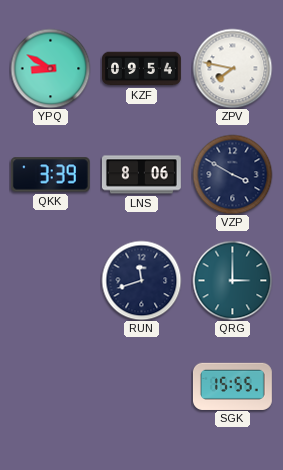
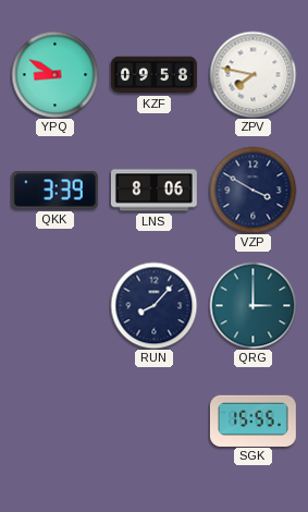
KZF: 09:54 -> 09:58 (155, 75)
RUN: 11:42 -> 8:07 (153, 305)
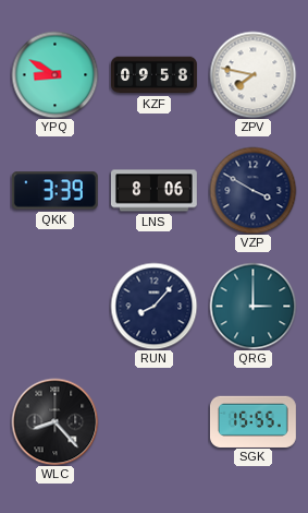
WLC: none -> 8:23 (54, 421)
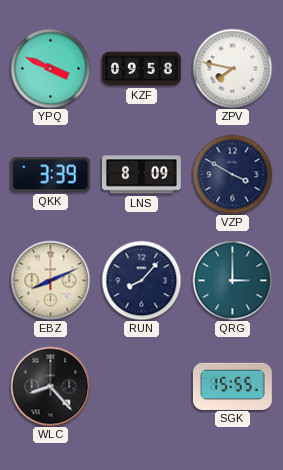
YPQ: 8:50 -> 3:49 (50, 68)
LNS: 8:06 -> 8:09 (141, 175)
EBZ: none -> 8:11 (50, 280)
